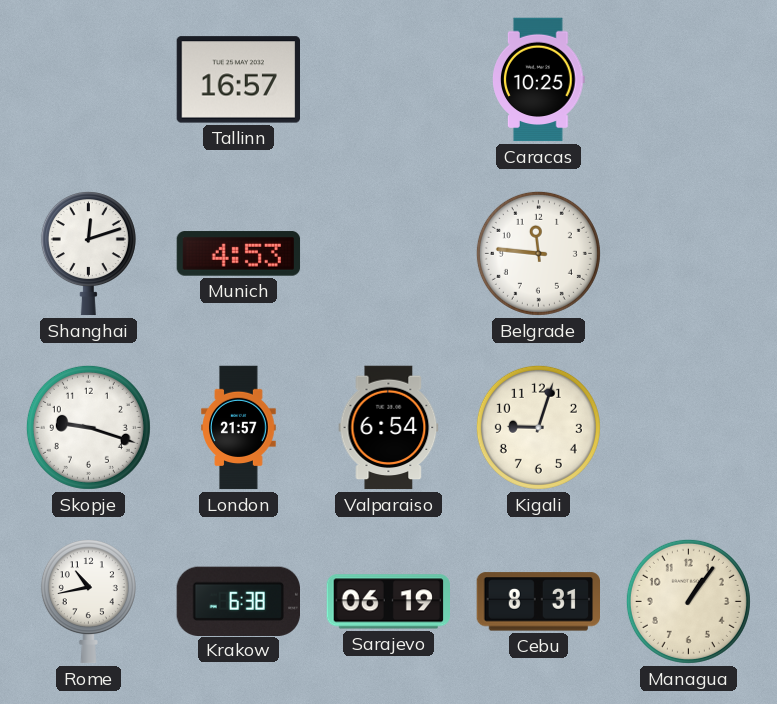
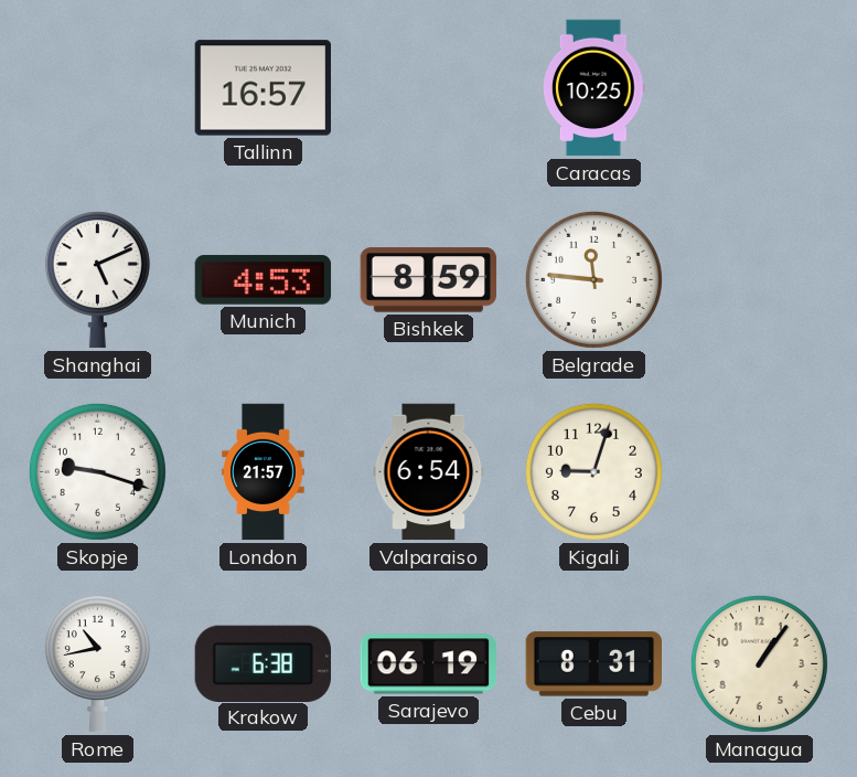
Shanghai: 12:12 -> 5:11 (97, 280)
Bishkek: none -> 8:59 (429, 280)
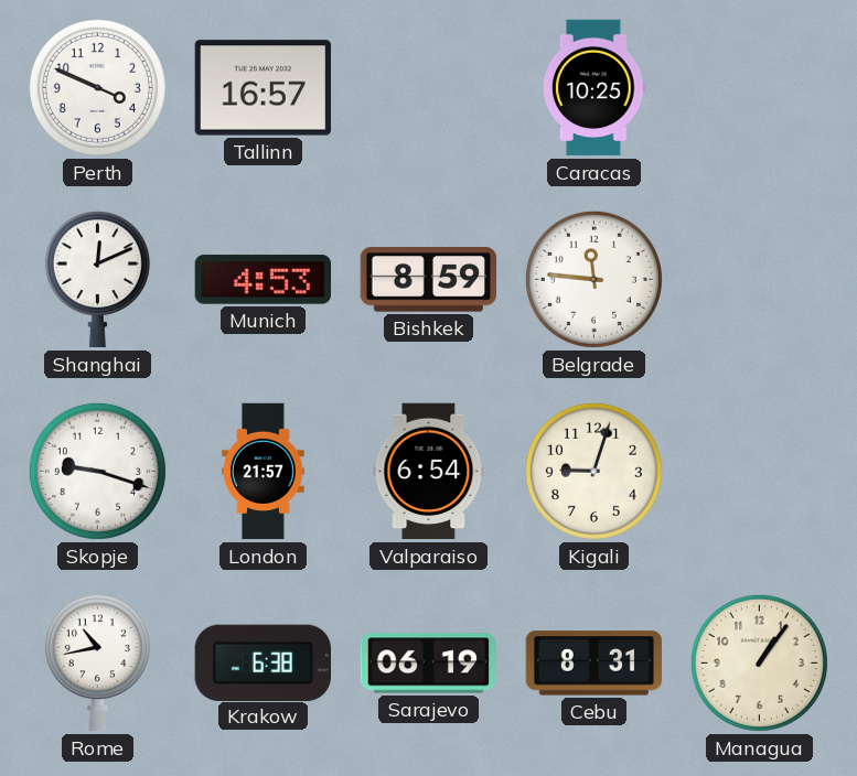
Perth: none -> 3:49 (97, 87)
Shanghai: 5:11 -> 12:11 (97, 280)
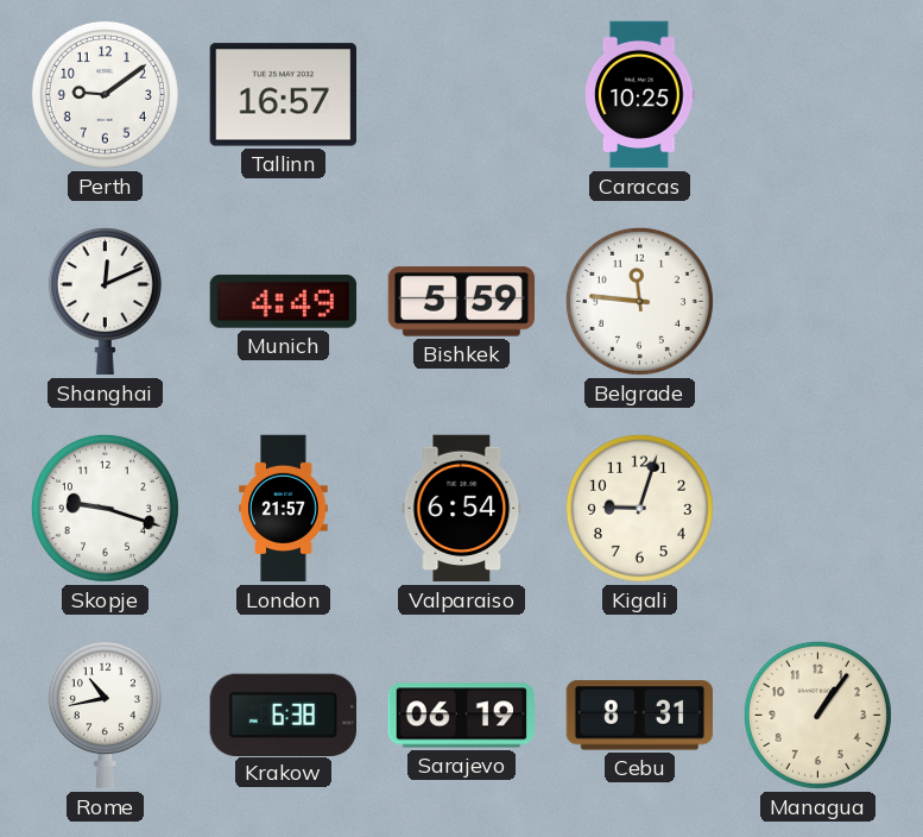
Perth: 3:49 -> 9:09 (105, 94)
Munich: 4:53 -> 4:49 (284, 302)
Bishkek: 8:59 -> 5:59 (462, 302)
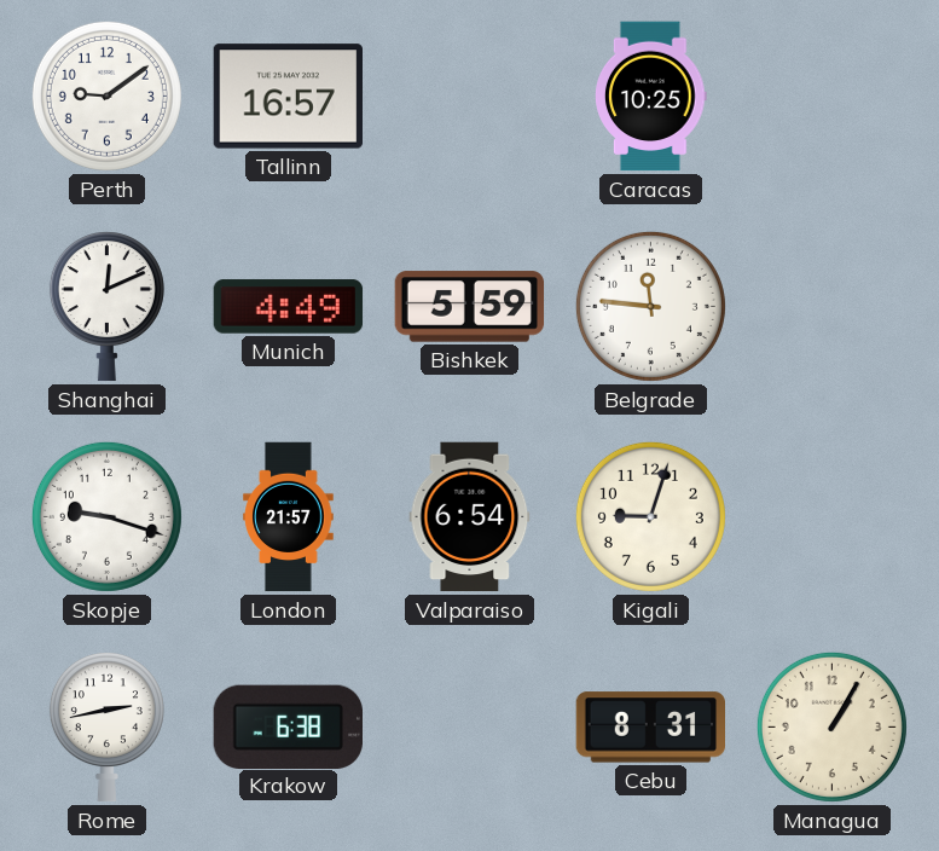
Rome: 10:43 -> 2:43 (106, 728)
Sarajevo: 06:19 -> none (461, 716)
Managua: 1:06 -> 1:05 (831, 726)
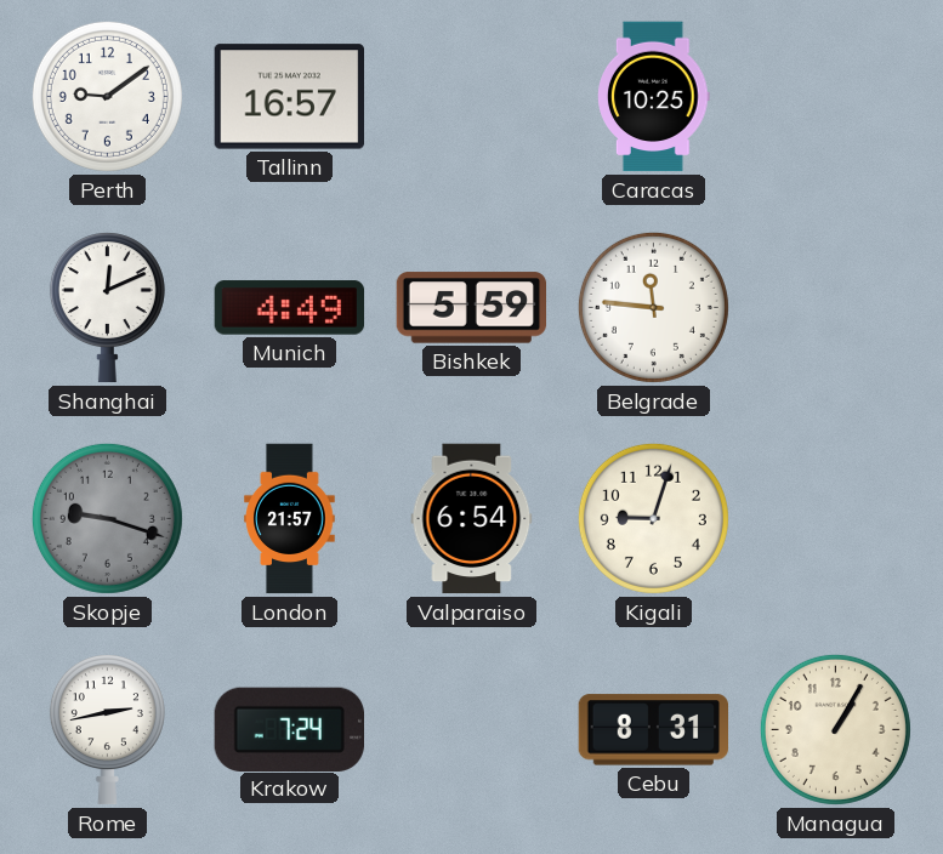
Skopje dial: white -> grey (107, 518)
Krakow: 6:38 -> 7:24 (289, 729)
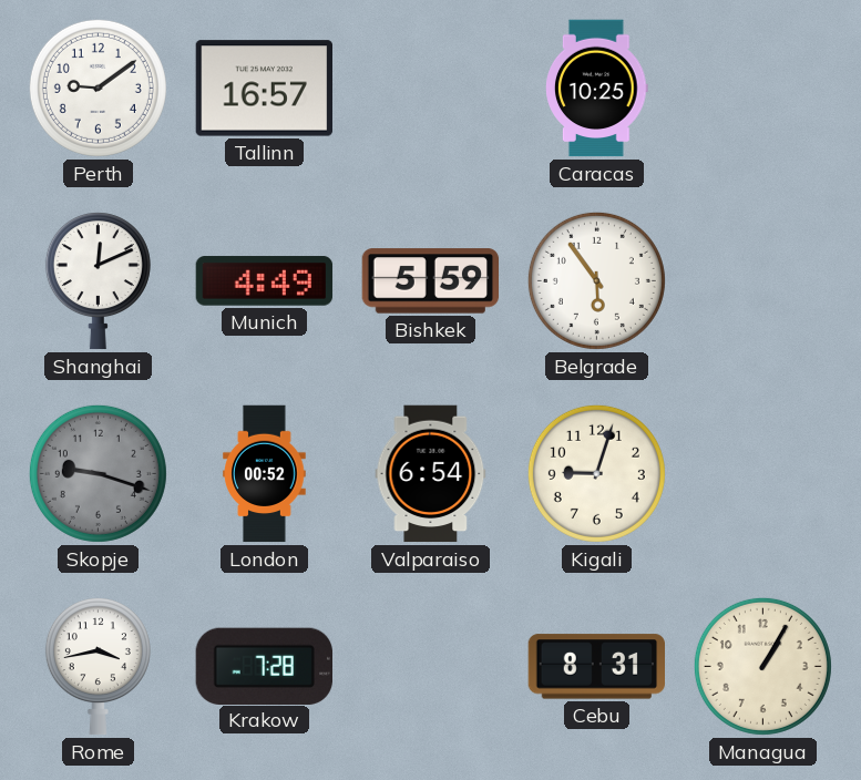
Belgrade: 11:46 -> 5:54 (596, 280)
London: 21:57 -> 00:52 (265, 474)
Rome: 2:43 -> 3:43 (98, 667)
Krakow: 7:24 -> 7:28 (264, 666)
